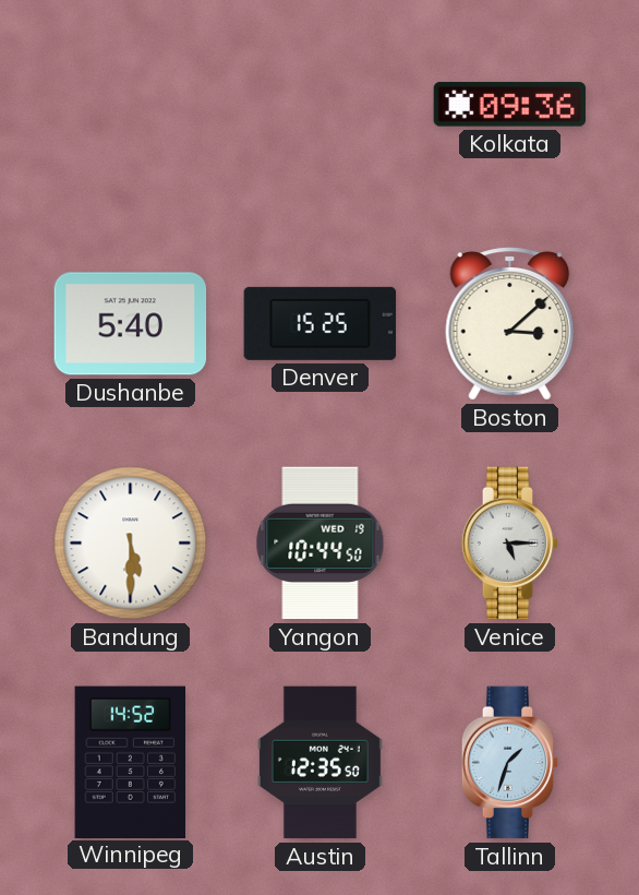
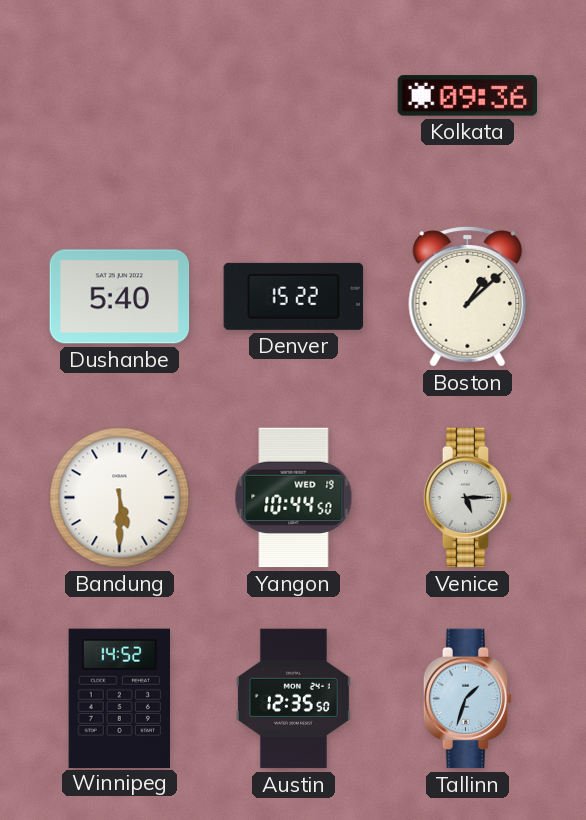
Denver: 15:25 -> 15:22 (294, 296)
Boston: 3:08 -> 1:08 (468, 297)
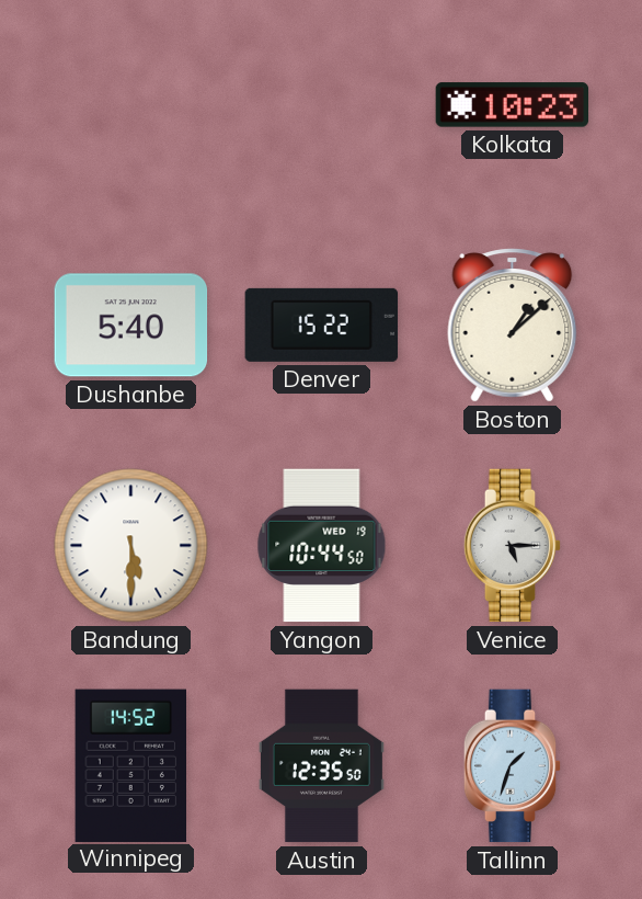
Kolkata: 09:36 -> 10:23 (513, 105)
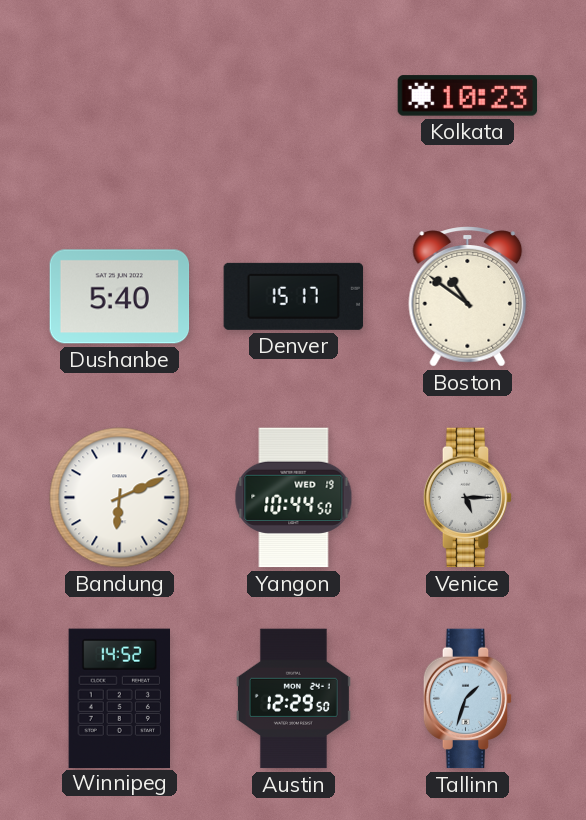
Denver: 15:22 -> 15:17 (294, 296)
Boston: 1:08 -> 10:51 (468, 297)
Bandung: 5:30 -> 6:11 (120, 498)
Austin: 12:35 -> 12:29 (293, 699)
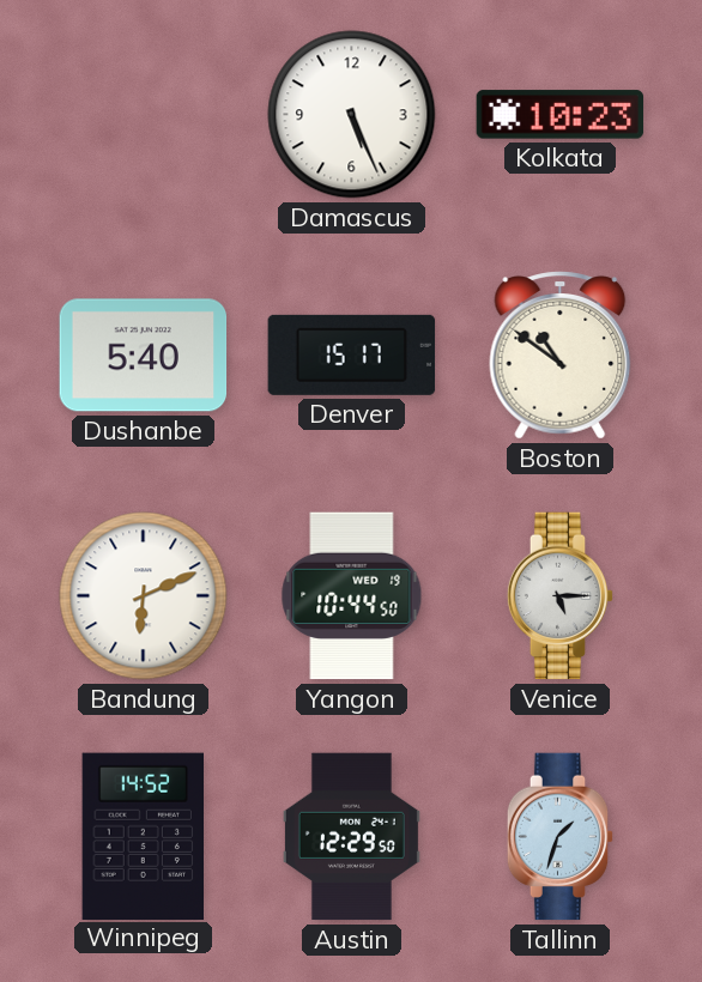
Damascus: none -> 5:26 (352, 115)
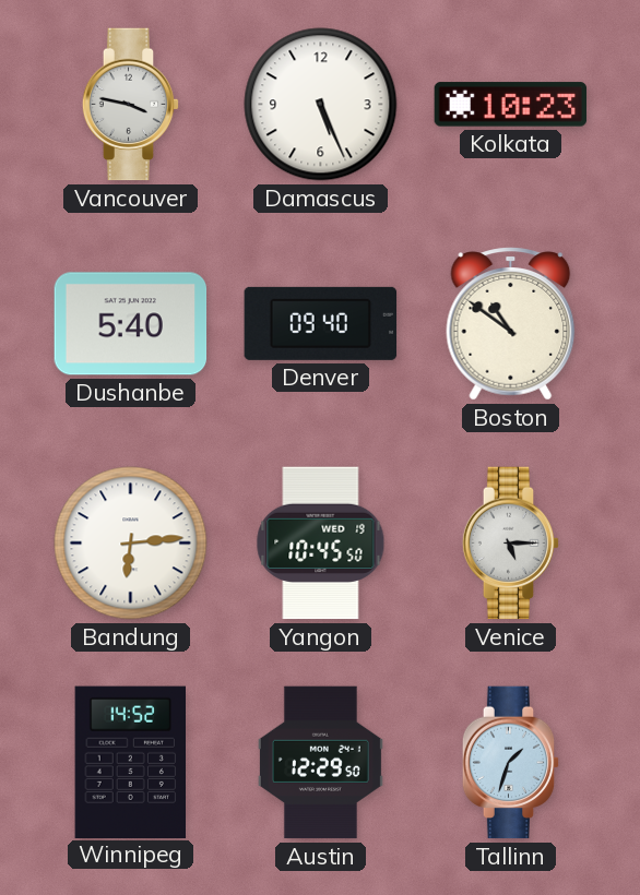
Vancouver: none -> 3:47 (131, 105)
Denver: 15:17 -> 09:40 (321, 323)
Bandung: 6:11 -> 6:14 (131, 544)
Yangon: 10:44 -> 10:45 (321, 544)
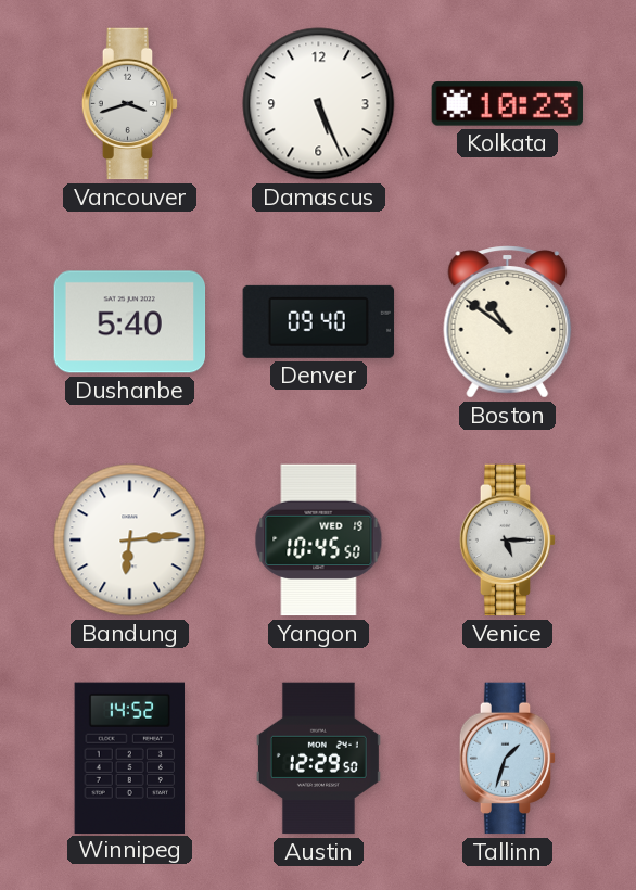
Vancouver: 3:47 -> 3:42 (130, 104)
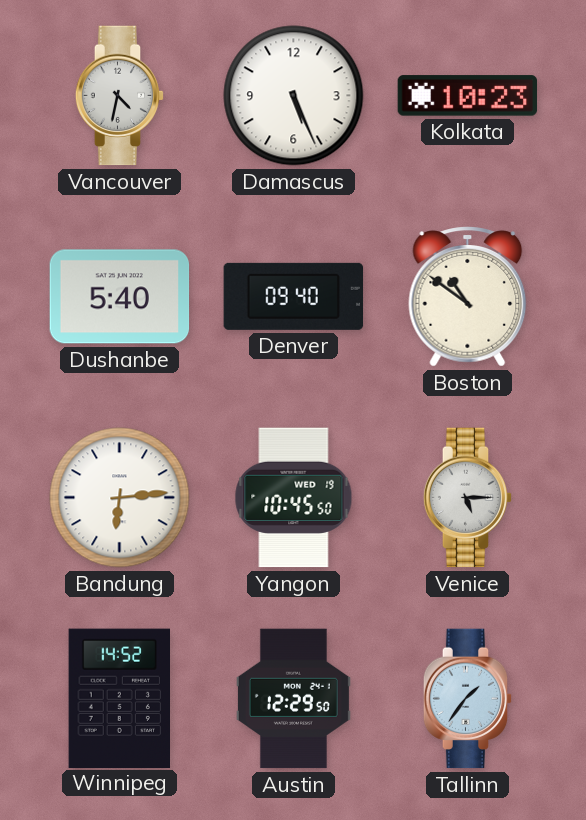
Vancouver: 3:42 -> 4:32 (120, 96)
Tallinn: 1:33 -> 1:36 (468, 699)
